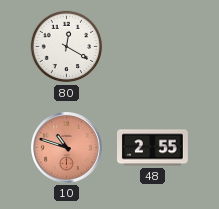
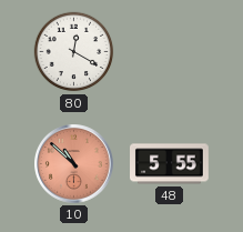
10: 10:48 -> 10:52 (74, 164)
48: 2:55 -> 5:55 (170, 164)
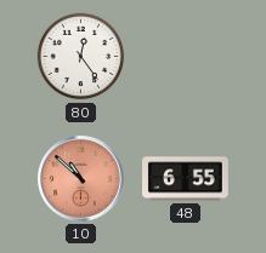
80: 12:20 -> 12:24 (81, 57)
48: 5:55 -> 6:55 (186, 179)
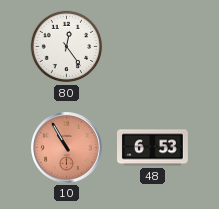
10: 10:52 -> 10:55 (67, 148)
48: 6:55 -> 6:53 (153, 148)
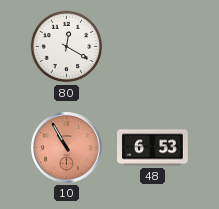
80: 12:24 -> 12:20 (67, 47)
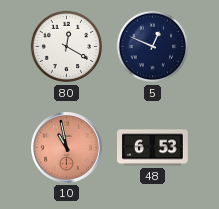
5: none -> 12:49 (153, 47)
10: 10:55 -> 10:58 (67, 148)
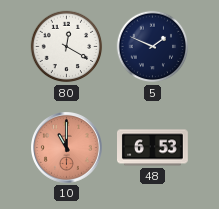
5: 12:49 -> 1:49 (153, 47)
10: 10:58 -> 11:00 (67, 148)
